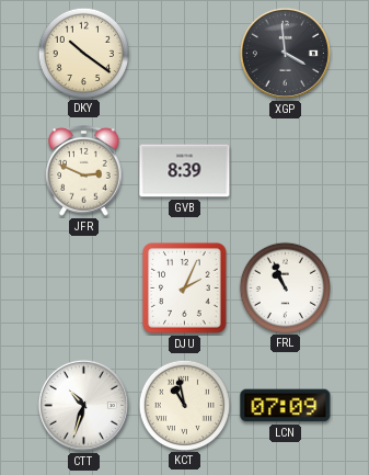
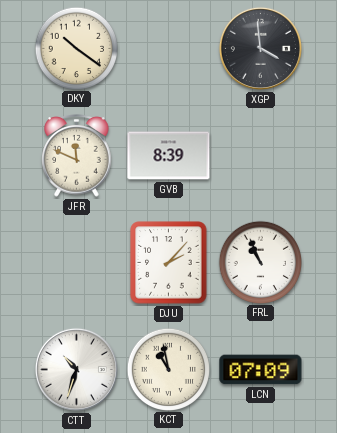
JFR: 2:49 -> 11:49 (77, 156)
DJU: 2:04 -> 2:07 (169, 263)
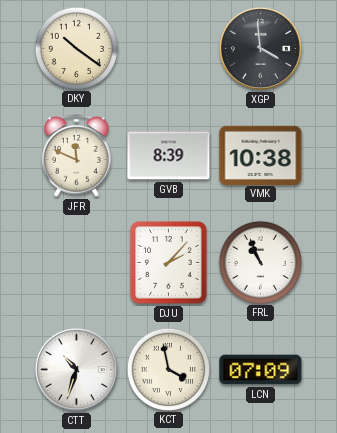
VMK: none -> 10:38 (261, 155)
KCT: 10:58 -> 3:58 (168, 369)
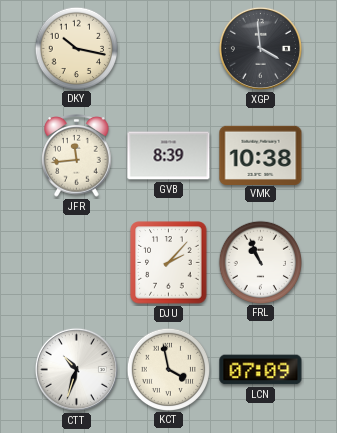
DKY: 10:21 -> 10:17 (76, 48)
JFR: 11:49 -> 11:44 (77, 156)
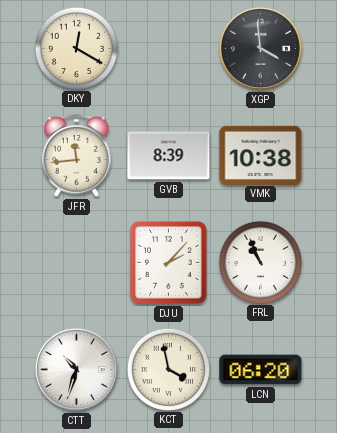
DKY: 10:17 -> 12:20 (76, 48)
LCN: 07:09 -> 06:20 (261, 370)
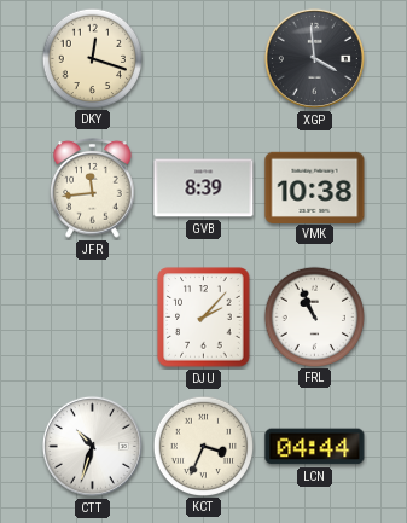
DKY: 12:20 -> 12:18 (92, 58)
KCT: 3:58 -> 3:34 (203, 446)
LCN: 06:20 -> 04:44 (315, 447)
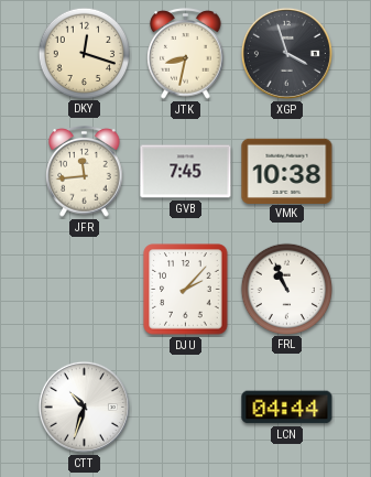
JTK: none -> 8:32 (186, 54)
XGP: 3:59 -> 3:57 (286, 53)
GVB: 8:39 -> 7:45 (186, 172)
KCT: 3:34 -> none (203, 446)
